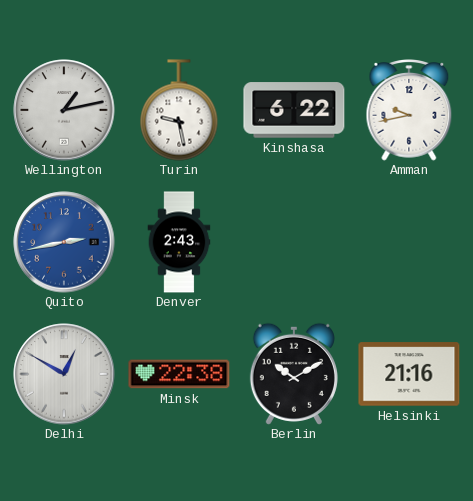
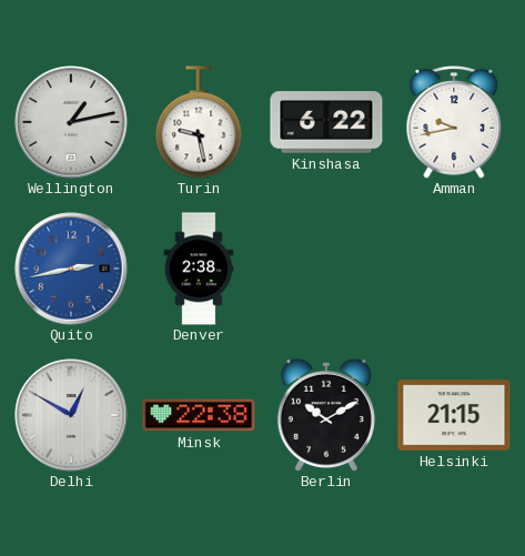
Denver: 2:43 -> 2:38 (199, 269)
Helsinki: 21:16 -> 21:15 (454, 415)
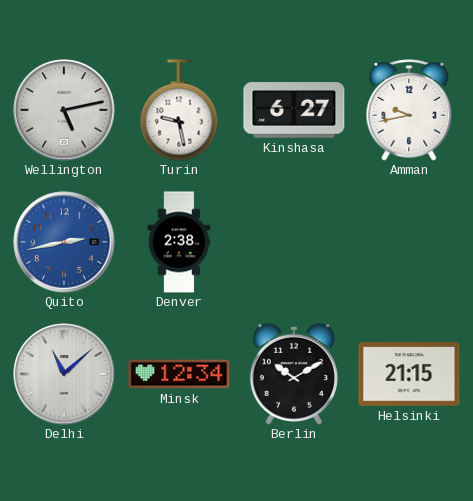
Wellington: 1:13 -> 5:13 (64, 110)
Kinshasa: 6:22 -> 6:27 (294, 110)
Delhi: 12:50 -> 11:08 (64, 374)
Minsk: 22:38 -> 12:34 (179, 374)
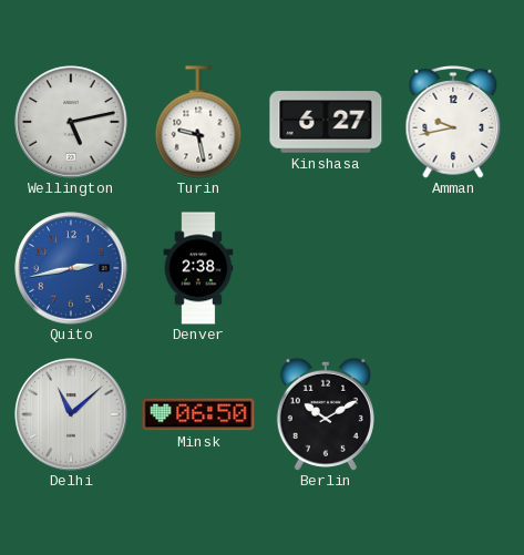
Minsk: 12:34 -> 06:50 (198, 414)
Helsinki: 21:15 -> none (409, 374)
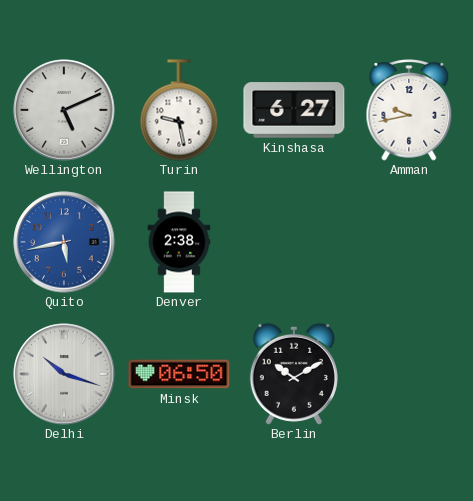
Wellington: 5:13 -> 5:11 (64, 110)
Quito: 2:43 -> 5:43 (64, 242)
Delhi: 11:08 -> 10:18 (64, 374)
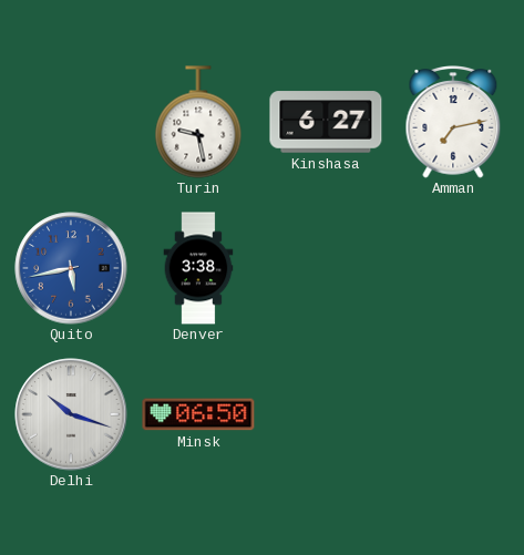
Wellington: 5:11 -> none (64, 110)
Amman: 9:43 -> 7:13 (453, 122)
Denver: 2:38 -> 3:38 (198, 268)
Berlin: 10:10 -> none (294, 374)
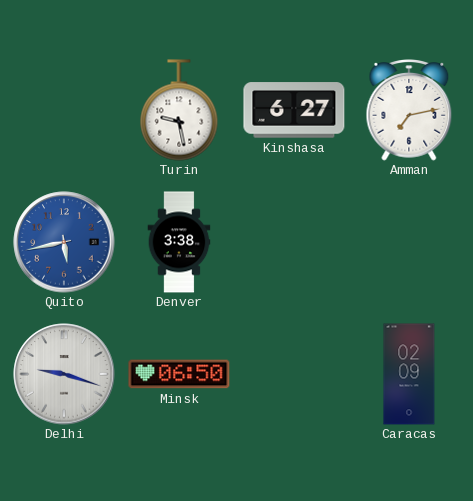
Delhi: 10:18 -> 9:18 (64, 374)
Caracas: none -> 02:09 (409, 374)
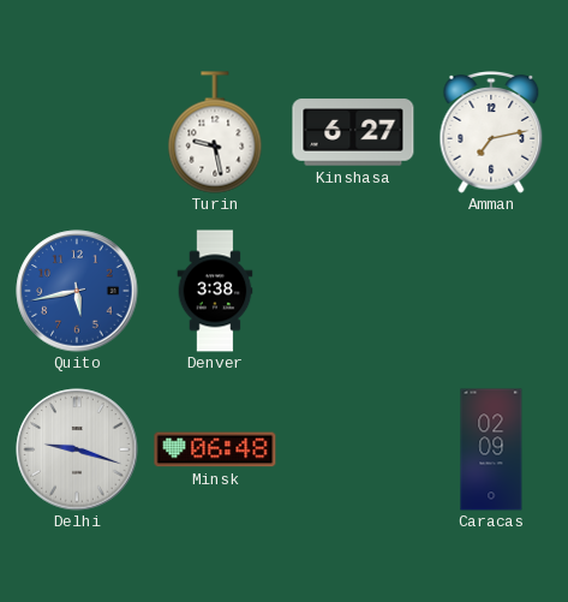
Minsk: 06:50 -> 06:48 (215, 449)
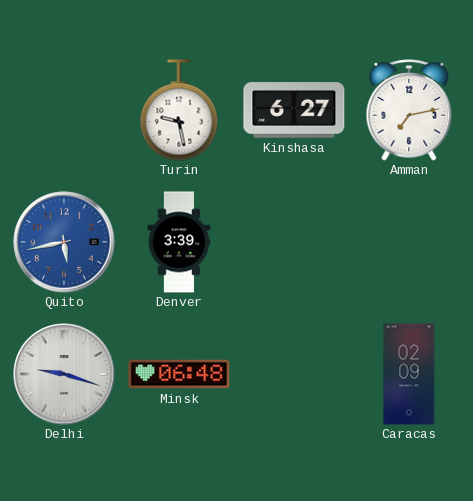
Denver: 3:38 -> 3:39 (179, 242)
